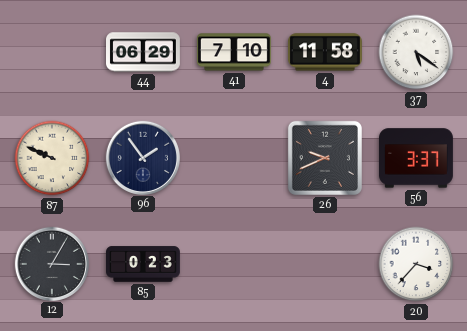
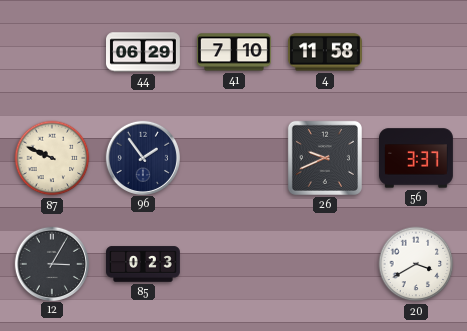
37: 5:21 -> none (416, 52)
20: 3:37 -> 3:40 (416, 264)
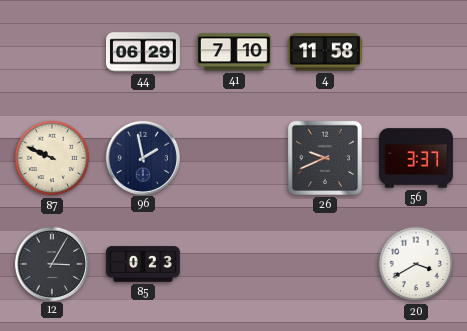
96: 1:54 -> 1:58 (142, 157)
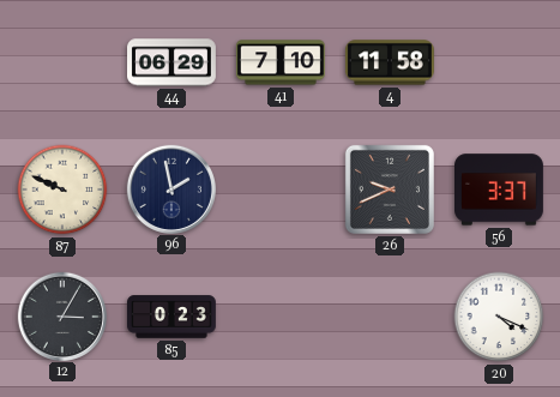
20: 3:40 -> 4:19 (499, 317)
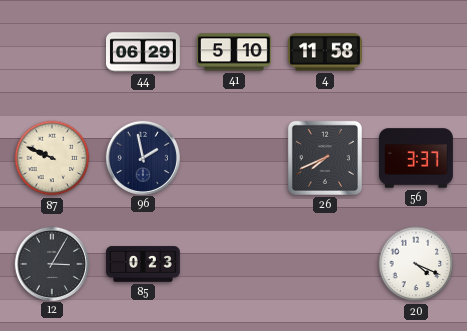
41: 7:10 -> 5:10 (234, 52)
26: 9:41 -> 7:41 (325, 158)
